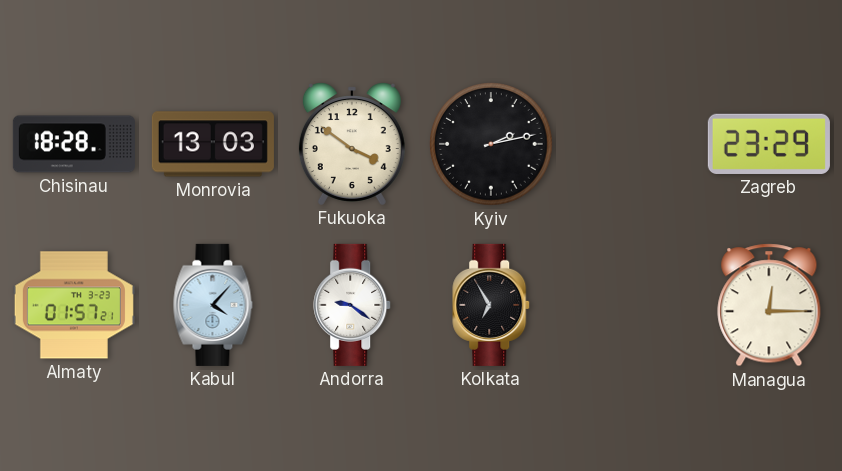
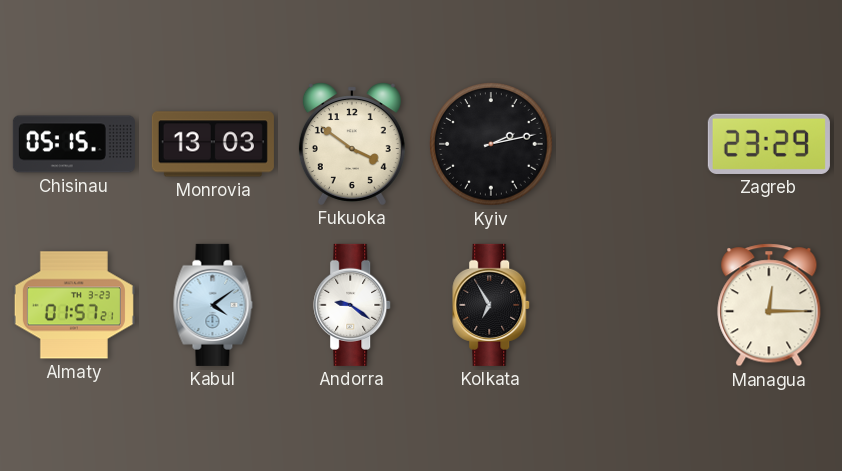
Chisinau: 18:28 -> 05:15 (74, 144)
Kabul: 4:07 -> 4:09 (213, 305)
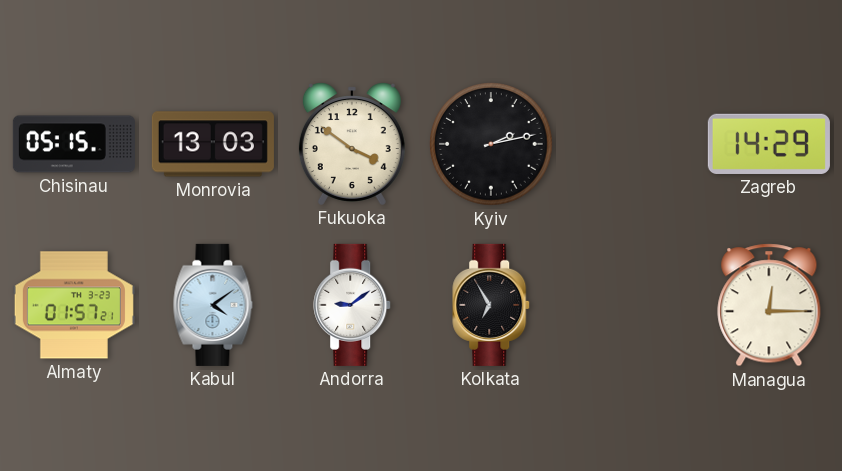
Zagreb: 23:29 -> 14:29 (769, 144)
Andorra: 9:21 -> 9:09 (353, 305)
